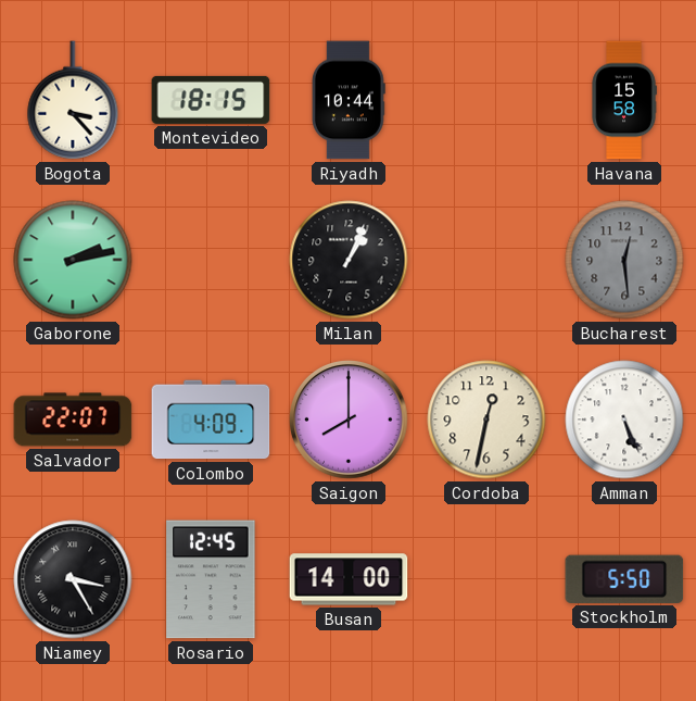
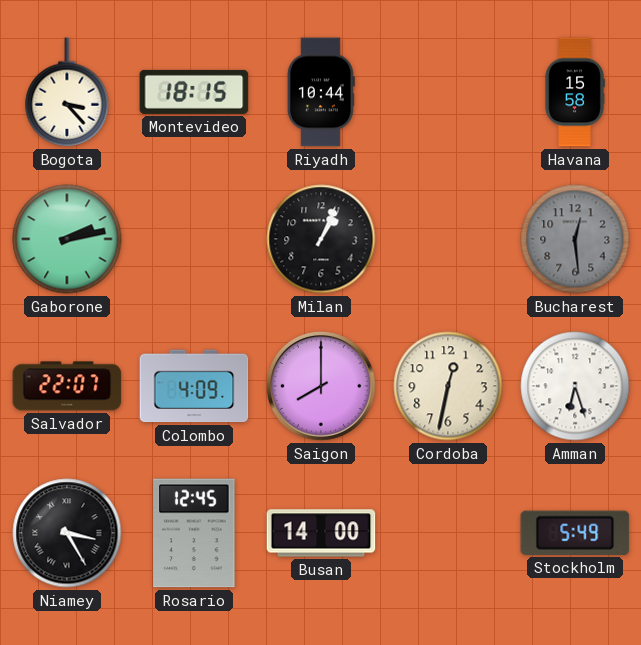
Amman: 5:26 -> 6:27 (575, 386)
Stockholm: 5:50 -> 5:49 (575, 533)
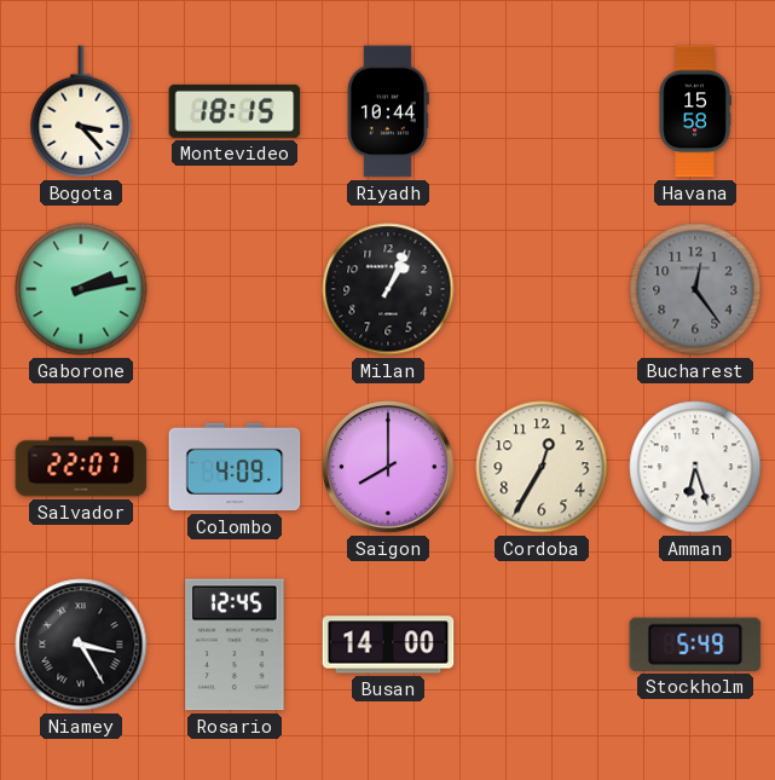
Bucharest: 12:29 -> 12:24 (695, 289)
Cordoba: 12:32 -> 12:35 (542, 467)
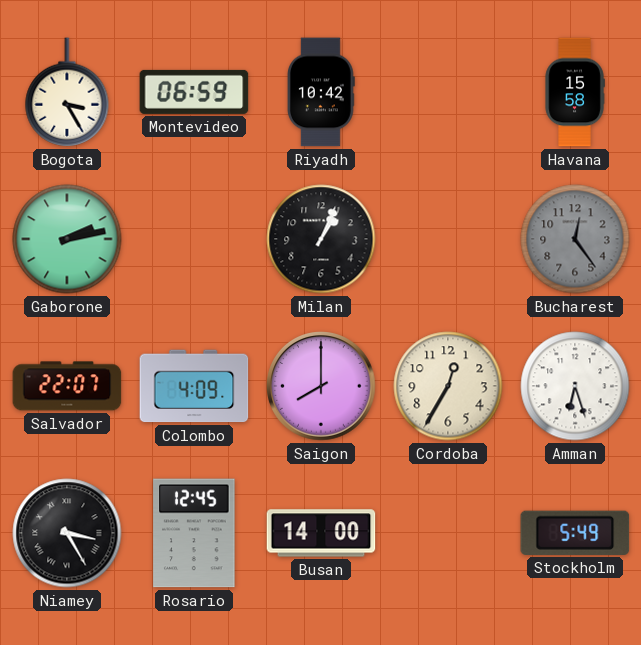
Bogota: 3:23 -> 3:25 (67, 92)
Montevideo: 18:15 -> 06:59 (194, 92)
Riyadh: 10:44 -> 10:42 (321, 92)
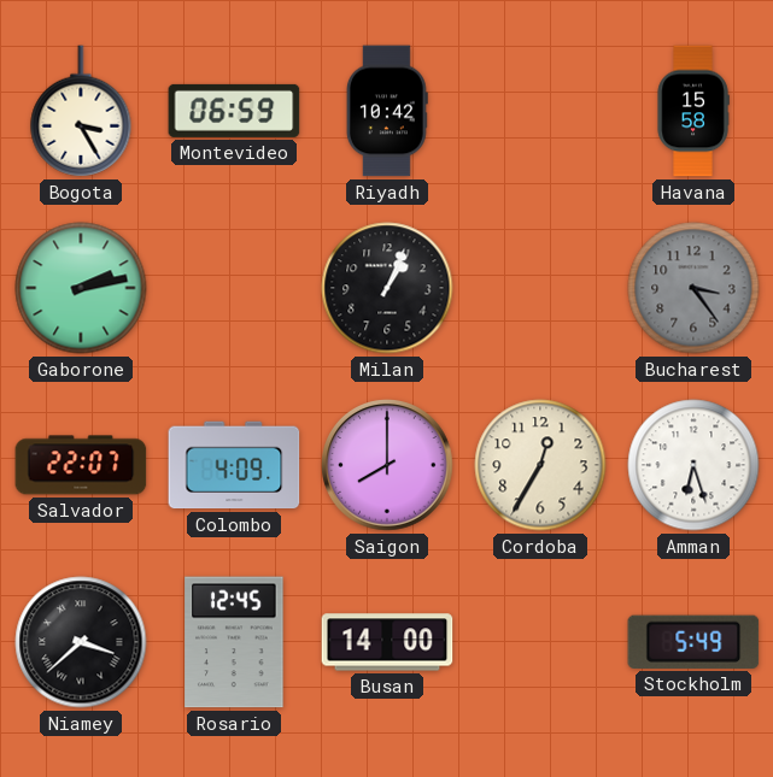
Bucharest: 12:24 -> 3:24 (693, 288)
Niamey: 3:25 -> 3:38 (81, 642)
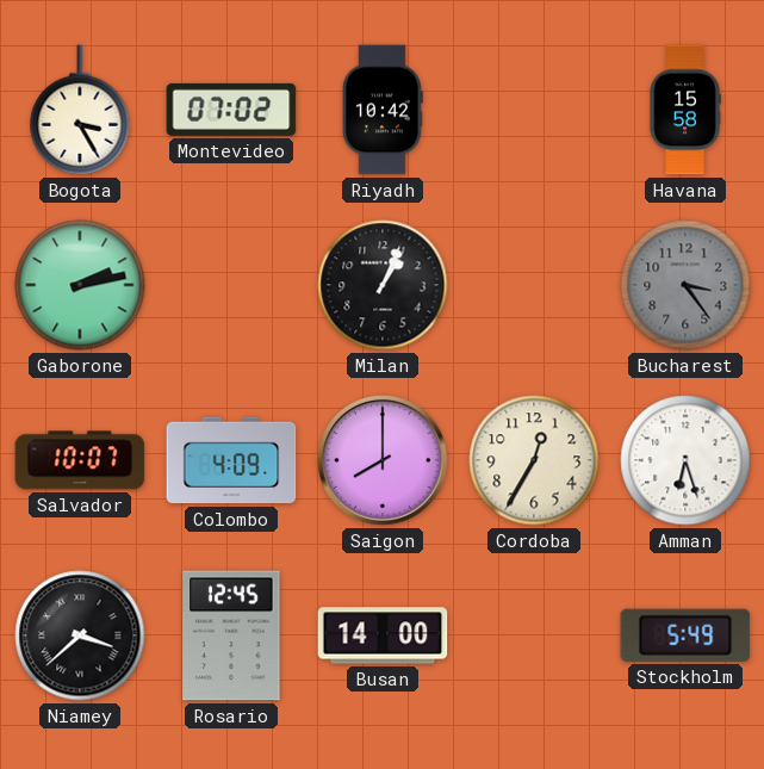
Montevideo: 06:59 -> 07:02 (231, 110)
Salvador: 22:07 -> 10:07 (80, 460)
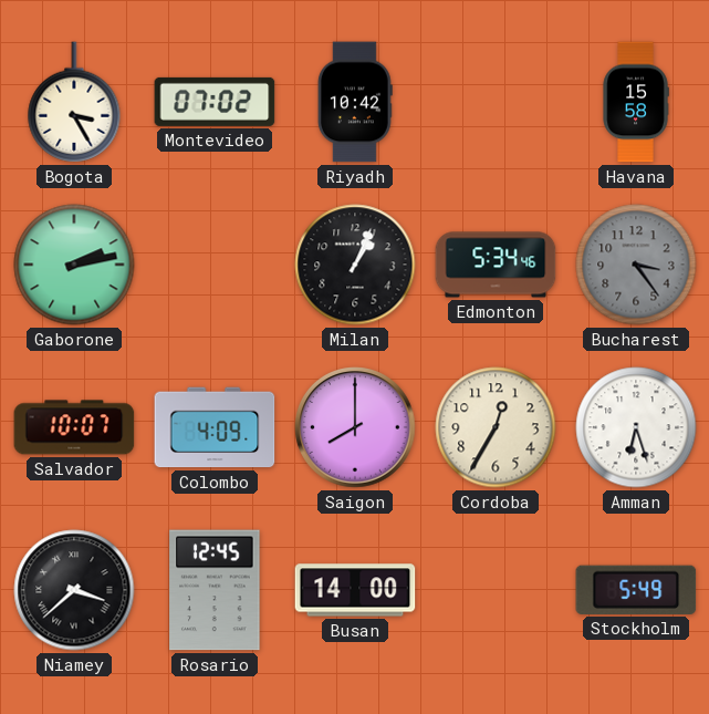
Edmonton: none -> 5:34 (496, 265)
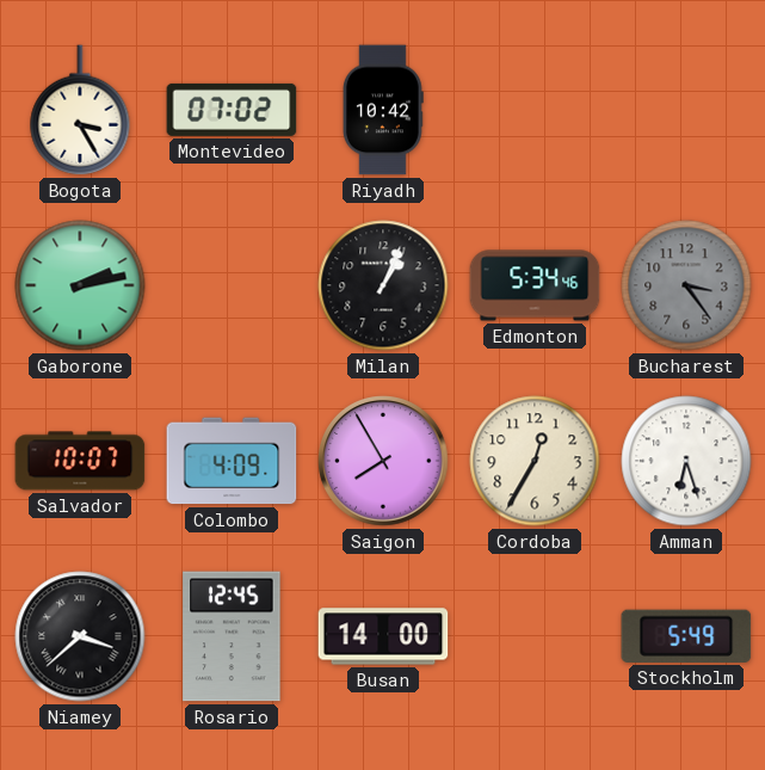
Havana: 15:58 -> none (636, 102)
Saigon: 8:00 -> 7:55 (383, 461)
